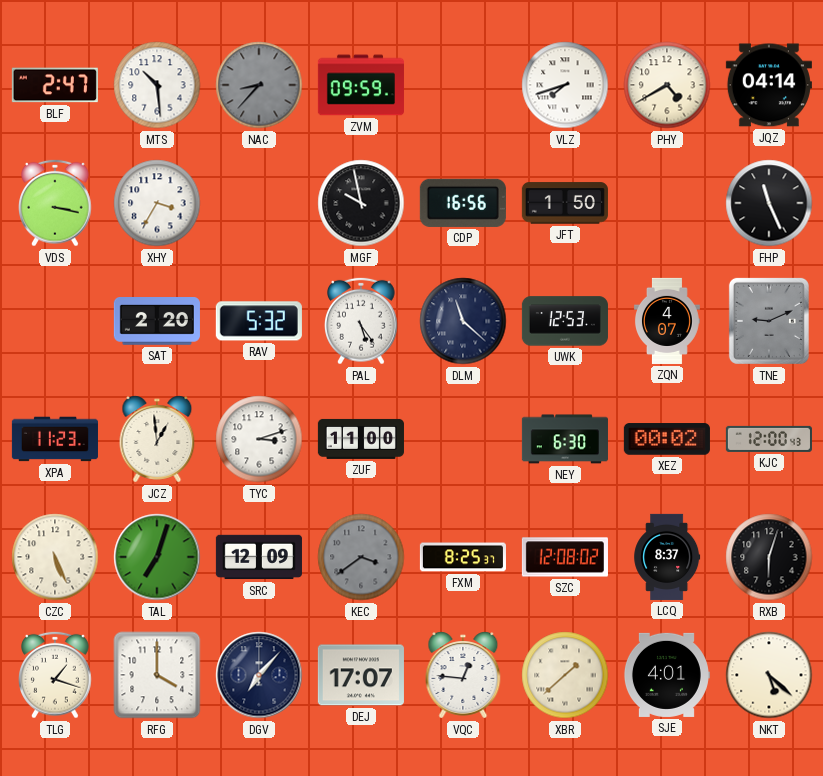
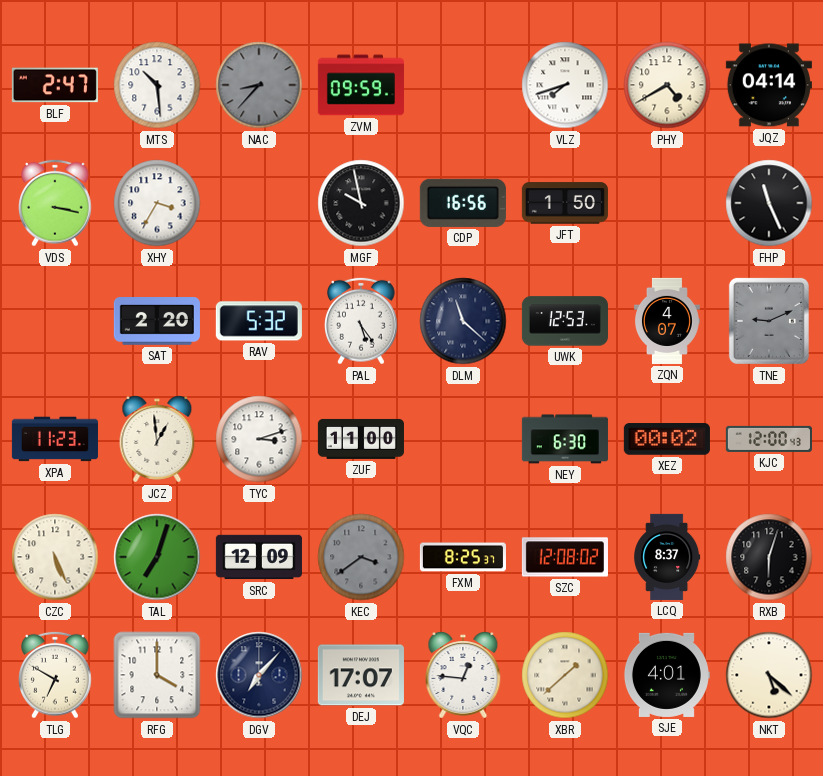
TLG: 1:18 -> 6:50 (56, 675)
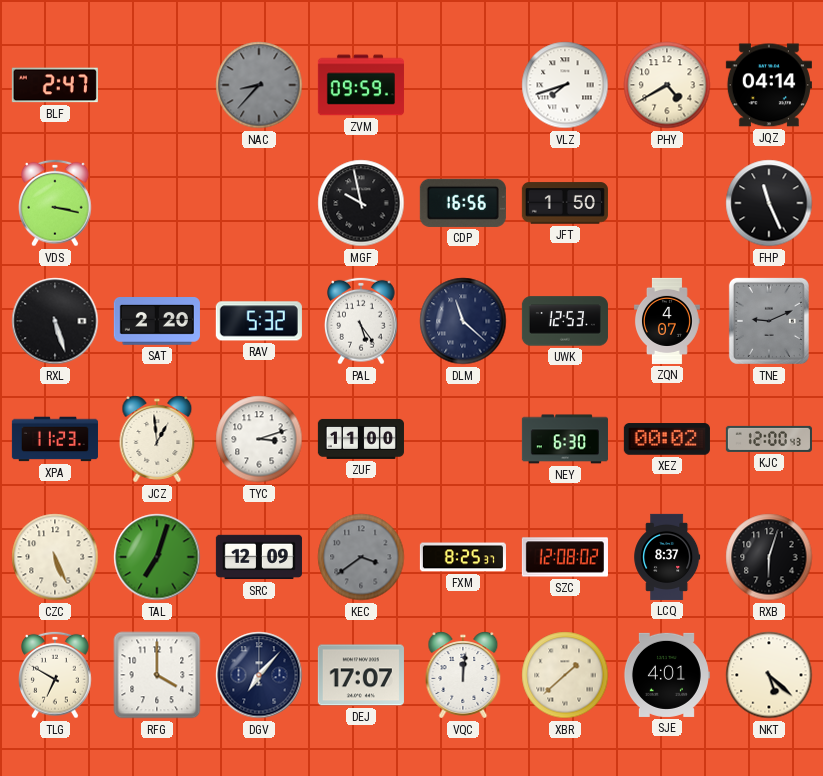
MTS: 10:29 -> none (157, 85)
XHY: 3:35 -> none (157, 203)
RXL: none -> 5:27 (55, 321)
VQC: 12:46 -> 12:01 (463, 675)
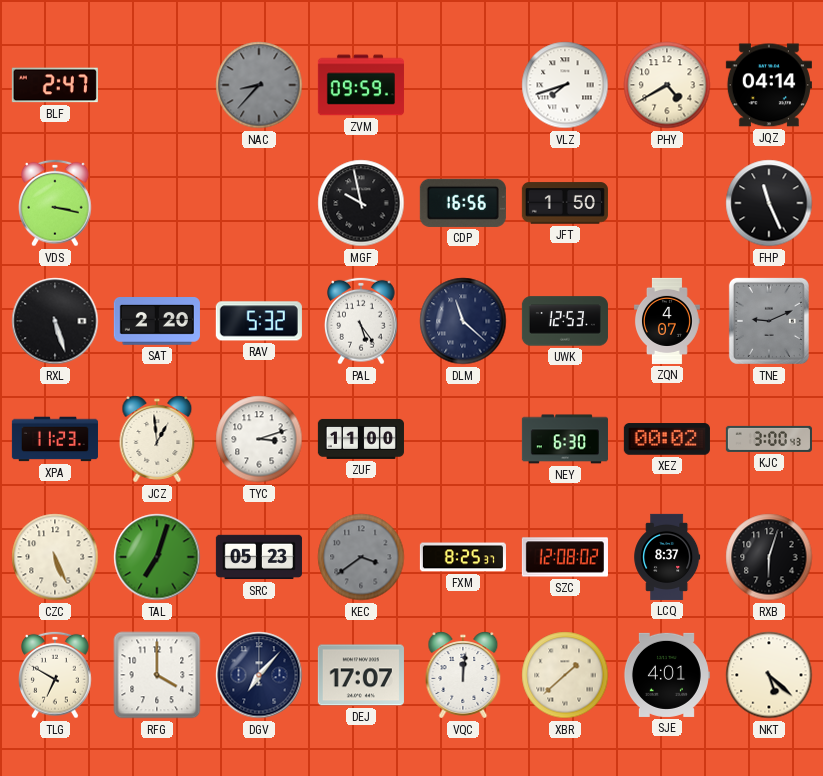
KJC: 12:00 -> 3:00 (769, 439)
SRC: 12:09 -> 05:23 (259, 557)
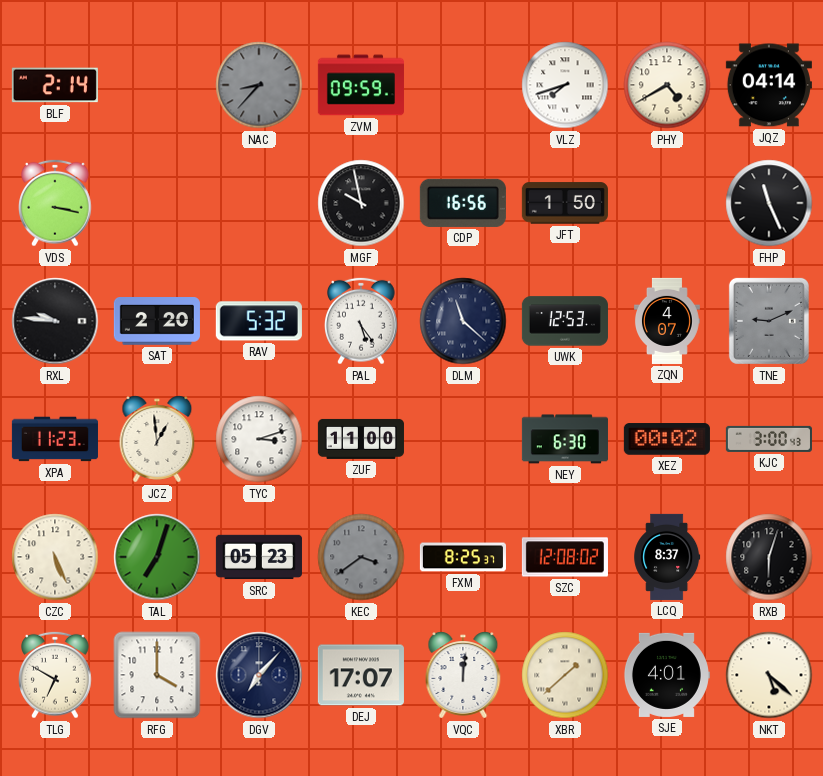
BLF: 2:47 -> 2:14 (55, 85)
RXL: 5:27 -> 9:46 (55, 321)
